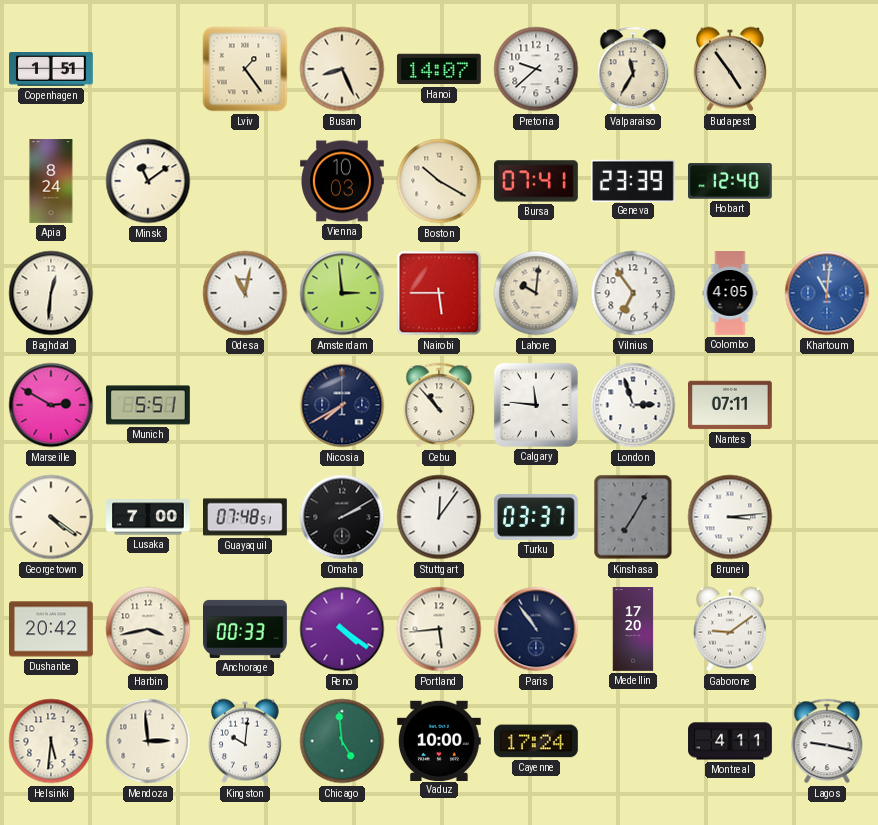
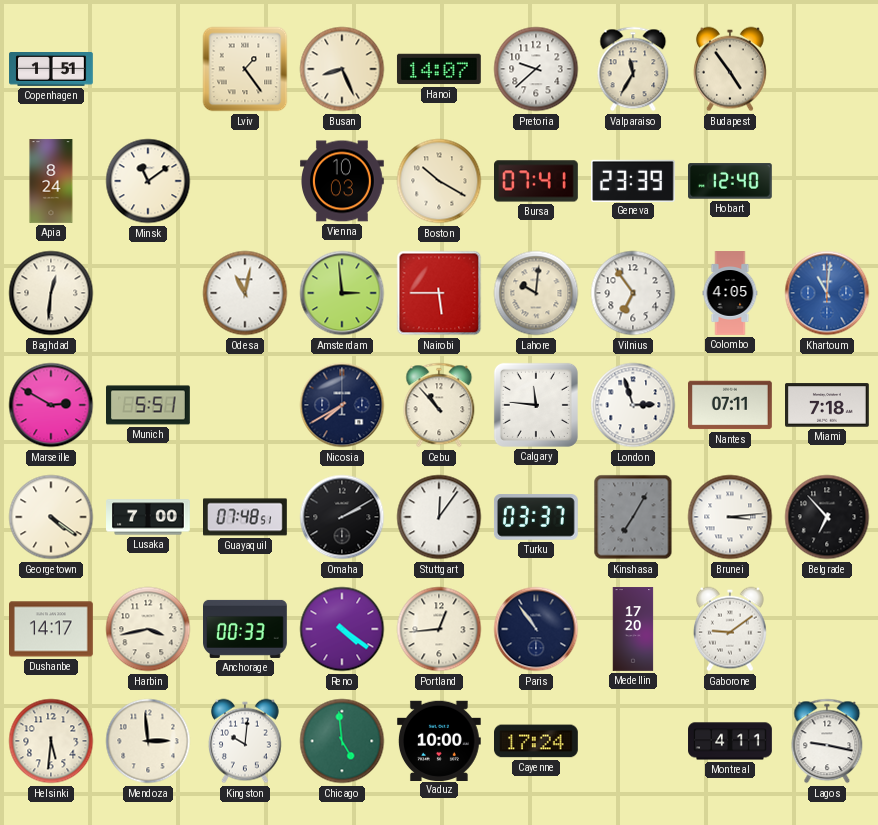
Miami: none -> 7:18 (828, 405)
Belgrade: none -> 6:53 (827, 517)
Dushanbe: 20:42 -> 14:17 (52, 629)
Portland: 5:44 -> 12:44 (439, 629)
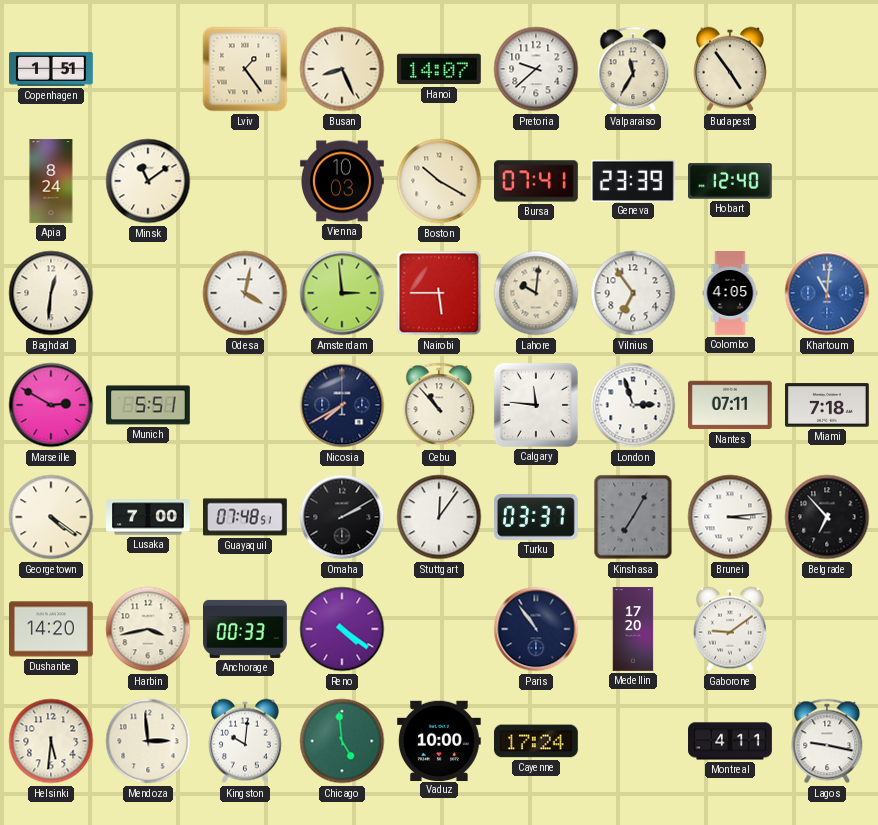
Odesa: 11:02 -> 4:02 (245, 293)
Dushanbe: 14:17 -> 14:20 (52, 629)
Portland: 12:44 -> none (439, 629)
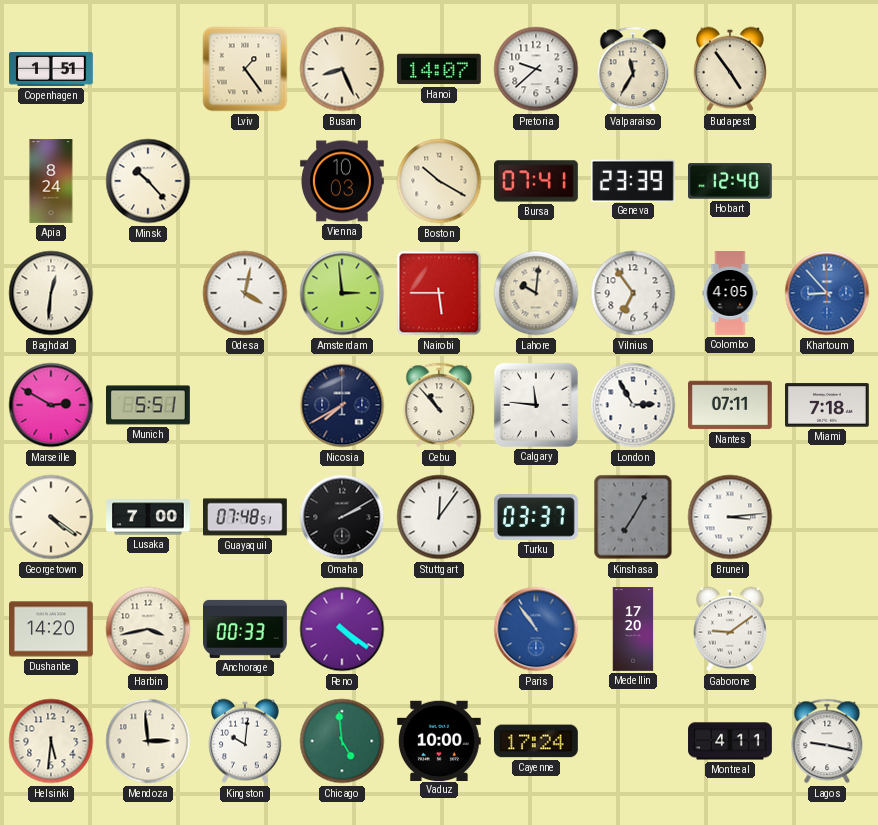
Minsk: 11:09 -> 10:23 (148, 181)
Khartoum: 11:01 -> 8:53 (827, 293)
London: 2:57 -> 2:55 (633, 405)
Belgrade: 6:53 -> none (827, 517)
Paris dial: navy -> blue (536, 629)
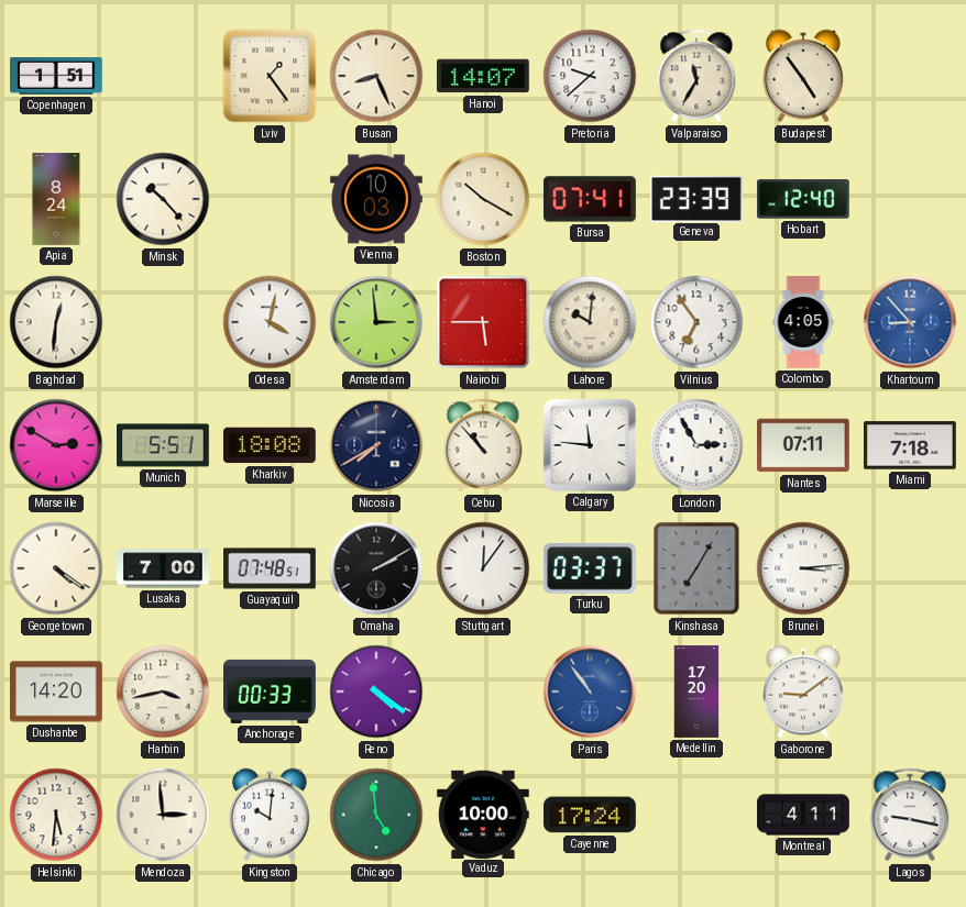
Kharkiv: none -> 18:08 (270, 445)
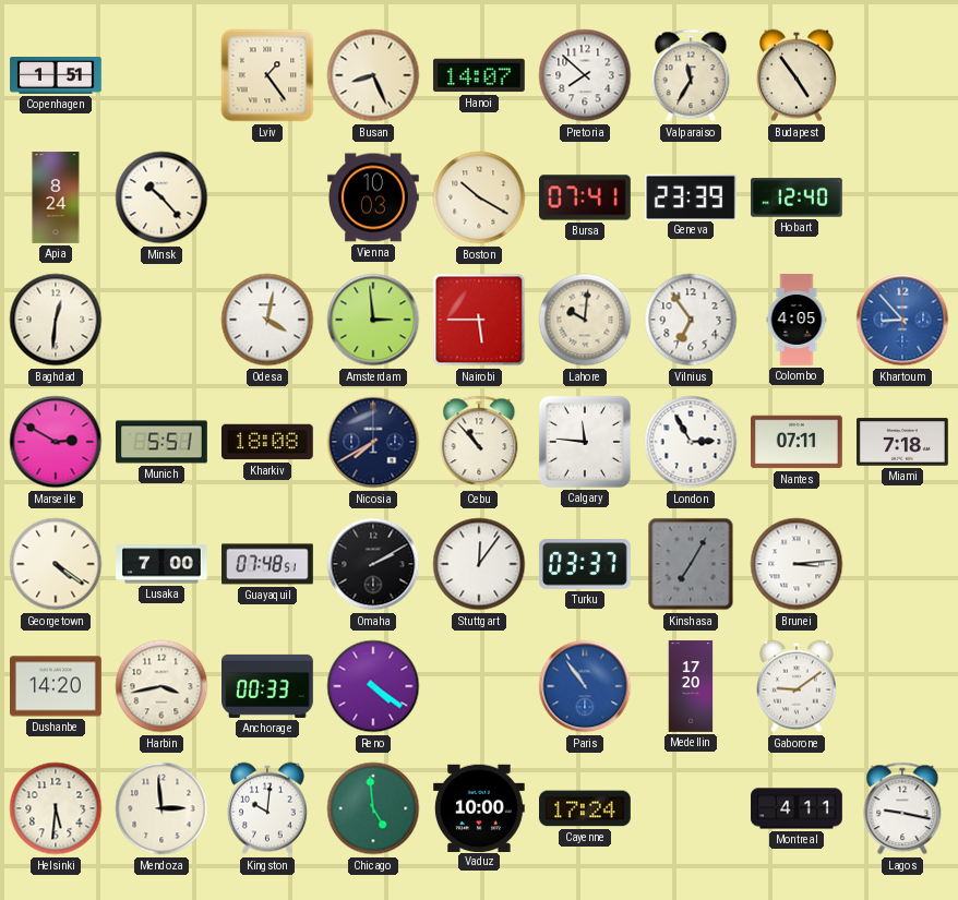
Pretoria: 9:38 -> 7:52 (585, 75)
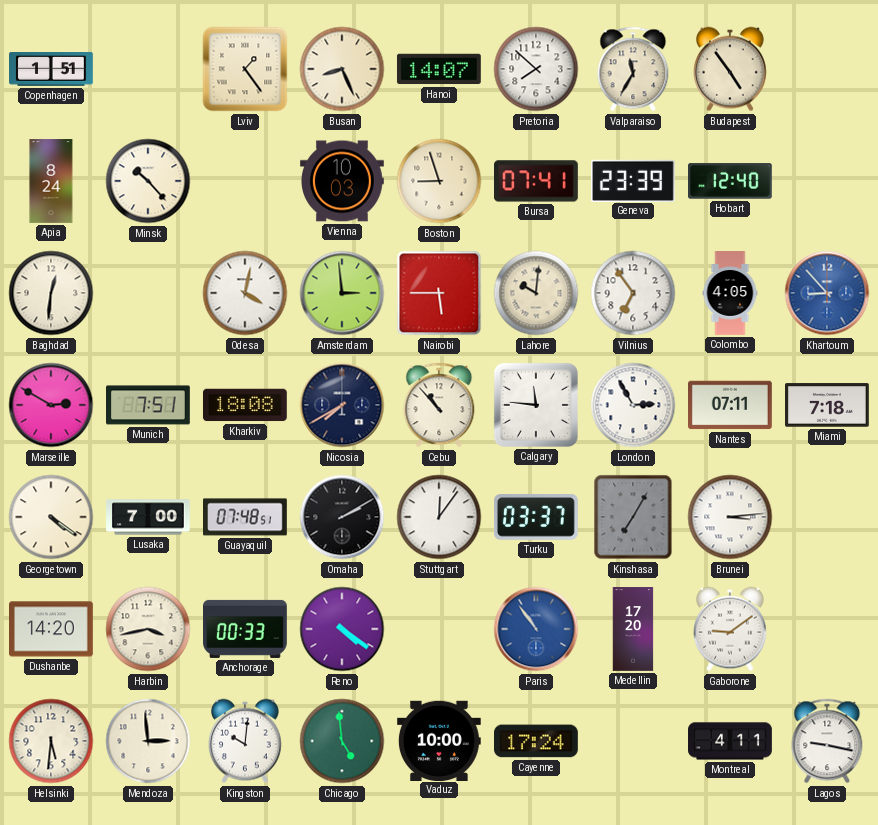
Boston: 10:20 -> 8:57 (439, 181)
Munich: 5:51 -> 7:51 (148, 405)
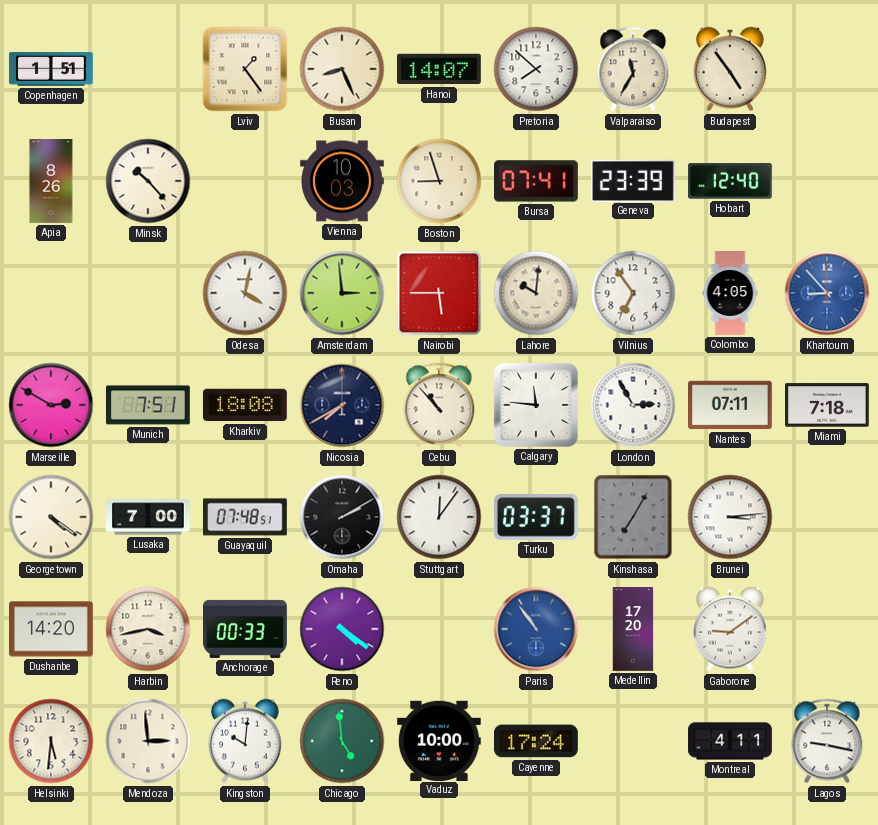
Apia: 8:24 -> 8:26 (51, 181)
Baghdad: 12:31 -> none (51, 293)
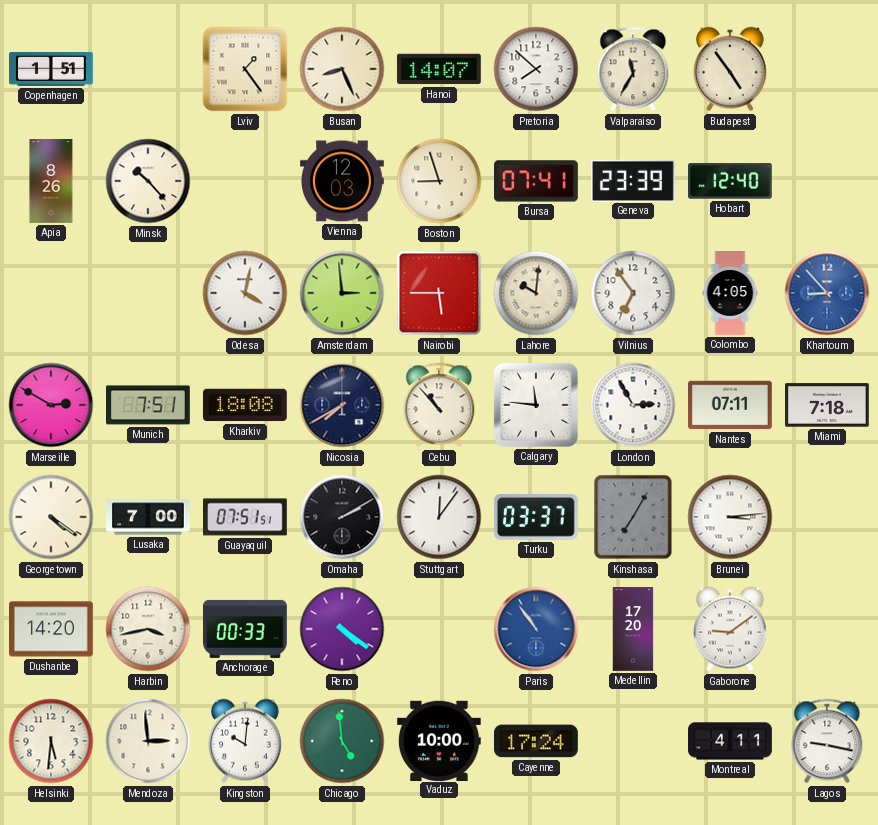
Vienna: 10:03 -> 12:03 (343, 181)
Guayaquil: 07:48 -> 07:51 (246, 517)
